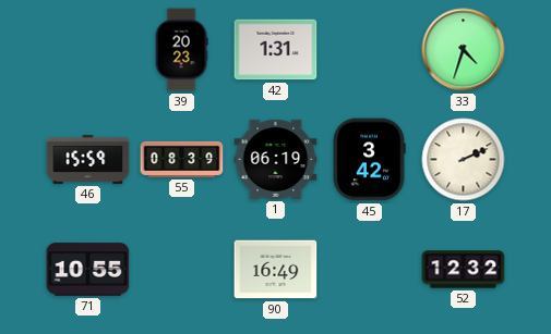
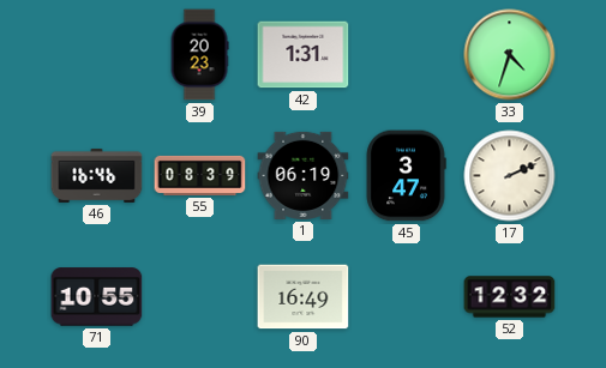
46: 15:59 -> 16:46 (97, 175)
45: 3:42 -> 3:47 (406, 176)
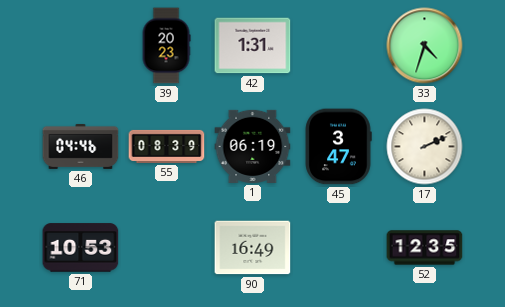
46: 16:46 -> 04:46 (81, 146)
71: 10:55 -> 10:53 (81, 248)
52: 12:32 -> 12:35 (425, 248)
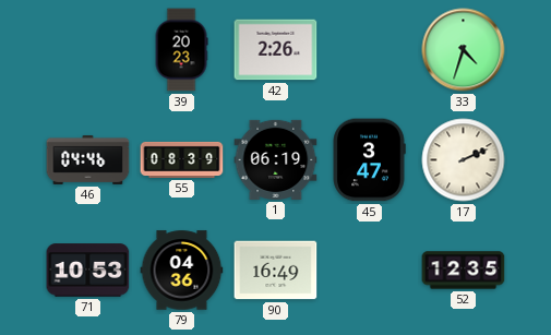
42: 1:31 -> 2:26 (276, 50)
79: none -> 04:36 (182, 271)
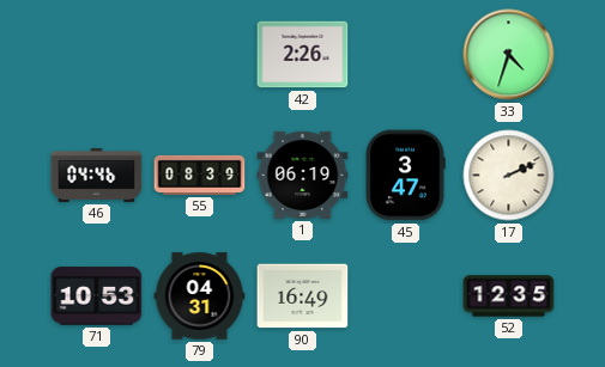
39: 20:23 -> none (181, 50)
79: 04:36 -> 04:31 (200, 296)
